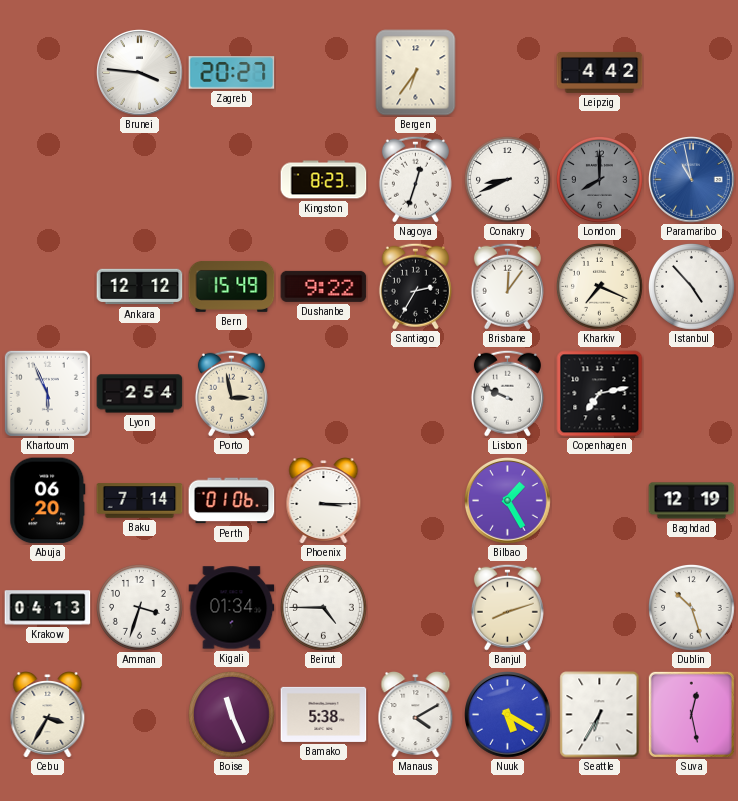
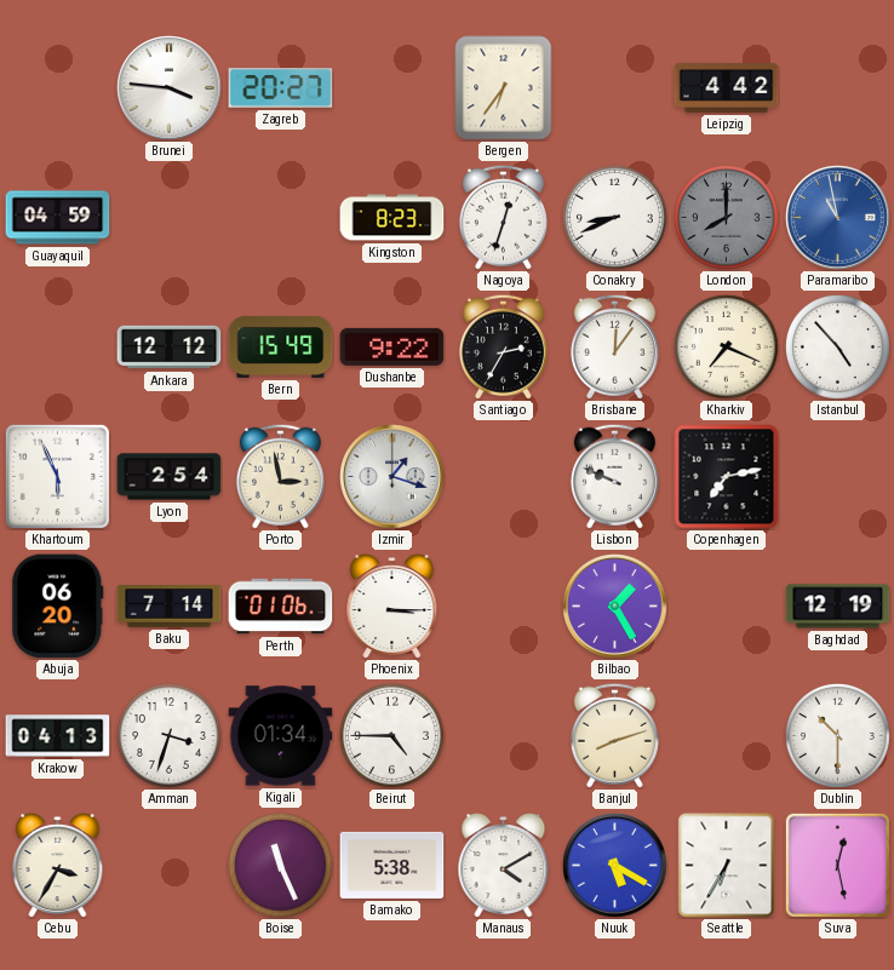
Guayaquil: none -> 04:59 (58, 218)
Izmir: none -> 1:18 (392, 477)
Dublin: 10:27 -> 10:30 (838, 736)
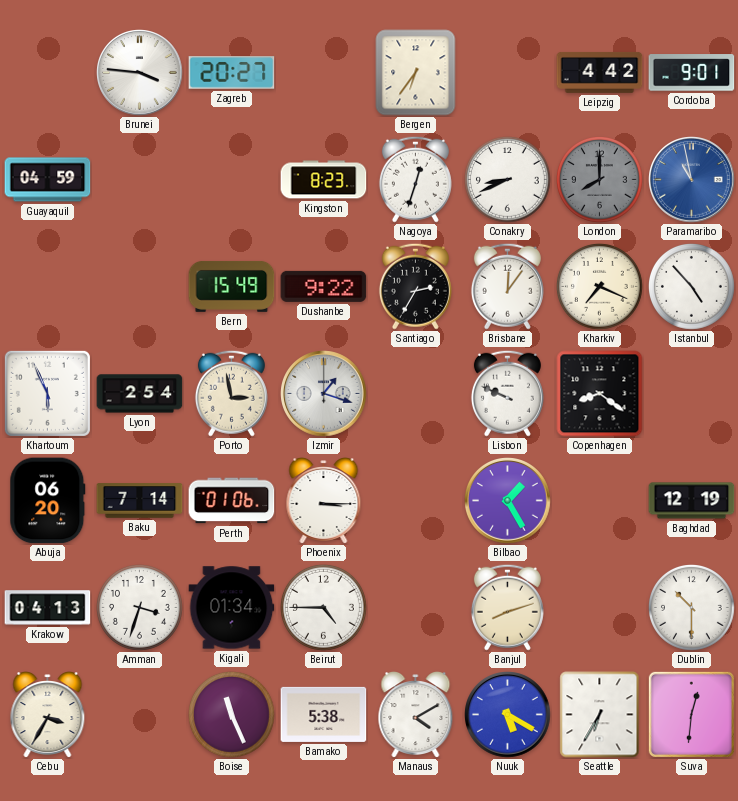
Cordoba: none -> 9:01 (692, 73)
Ankara: 12:12 -> none (170, 348)
Copenhagen: 7:13 -> 8:21 (600, 394)
Suva: 12:28 -> 12:31 (691, 714)
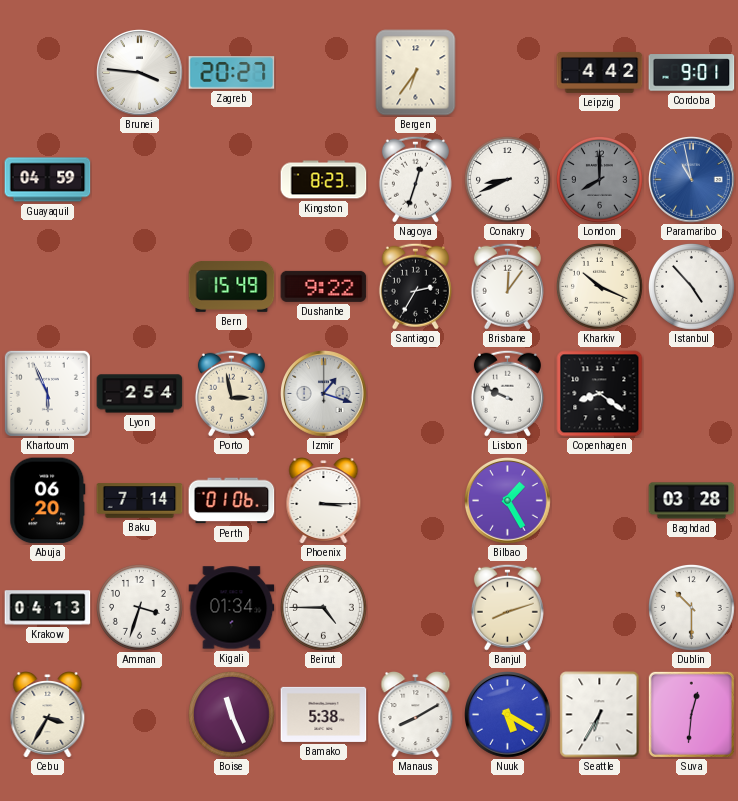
Kharkiv: 7:19 -> 10:19 (600, 287)
Baghdad: 12:19 -> 03:28 (692, 501)
Manaus: 4:10 -> 8:10 (416, 715)
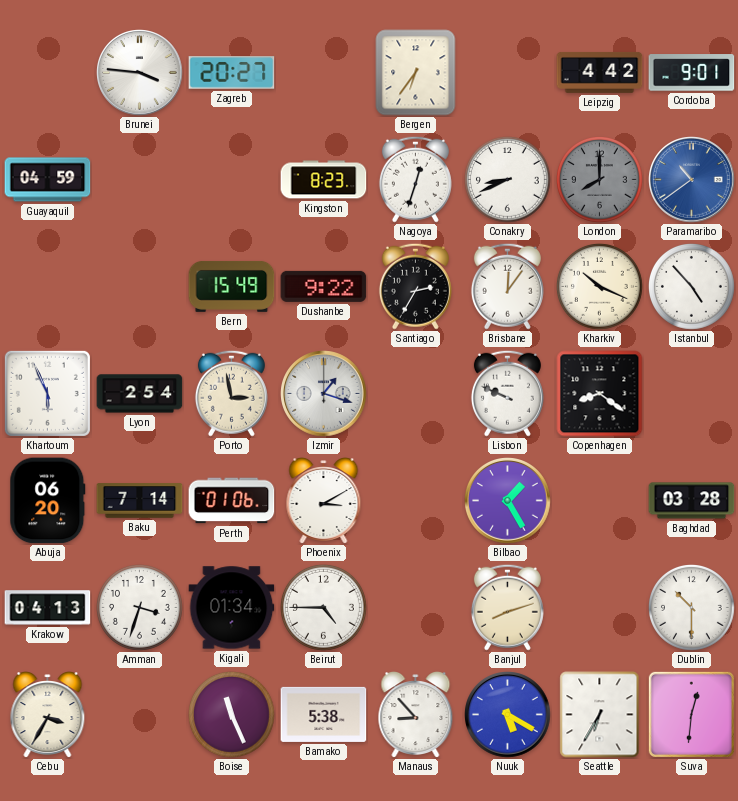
Paramaribo: 10:58 -> 10:39 (692, 180)
Phoenix: 3:15 -> 3:10 (324, 501)
Manaus: 8:10 -> 8:53 (416, 715)
